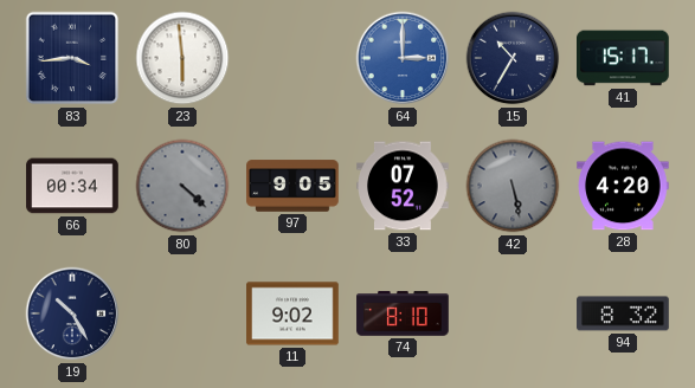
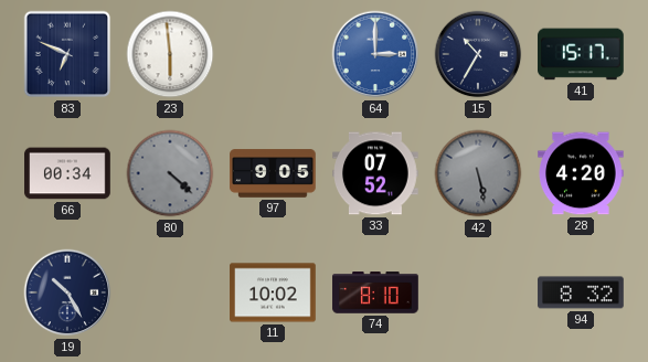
83: 3:44 -> 6:49 (67, 54)
11: 9:02 -> 10:02 (273, 292)
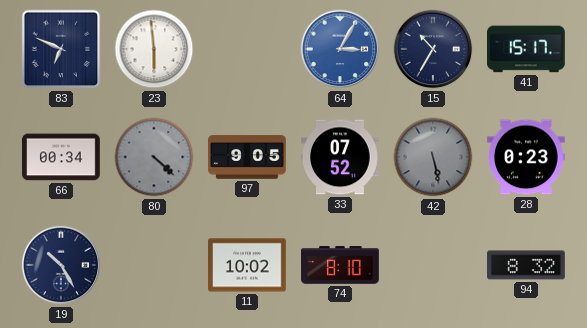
64: 3:00 -> 3:05 (340, 49)
28: 4:20 -> 0:23 (527, 157)
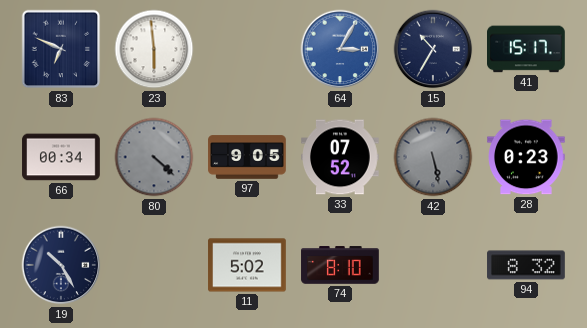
11: 10:02 -> 5:02 (247, 265)
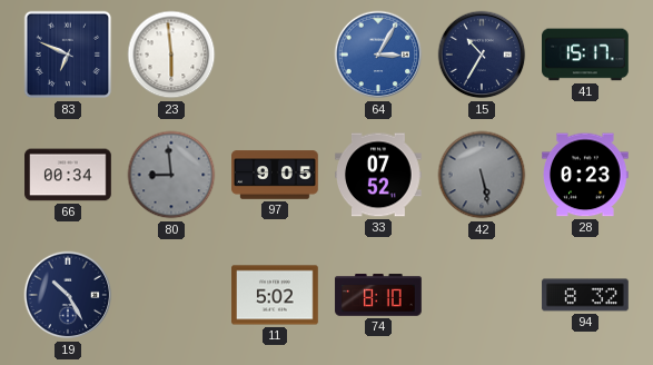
80: 4:22 -> 8:59 (171, 175)
